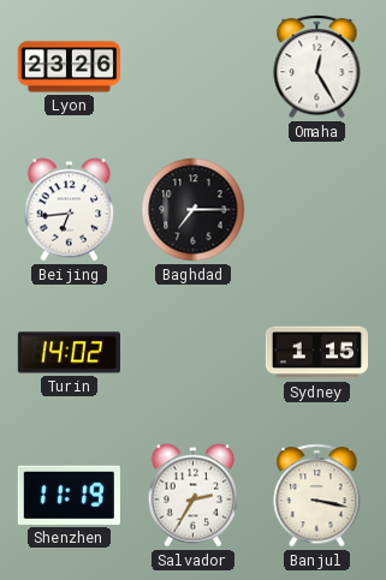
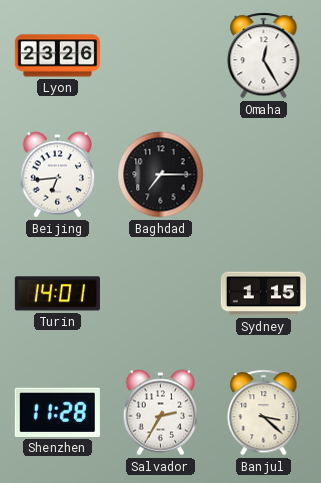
Turin: 14:02 -> 14:01 (57, 294)
Shenzhen: 11:19 -> 11:28 (57, 412)
Banjul: 3:17 -> 3:22 (264, 413)
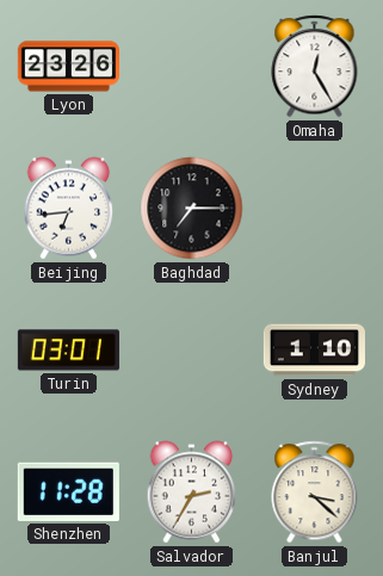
Turin: 14:01 -> 03:01 (68, 351)
Sydney: 1:15 -> 1:10 (314, 351)
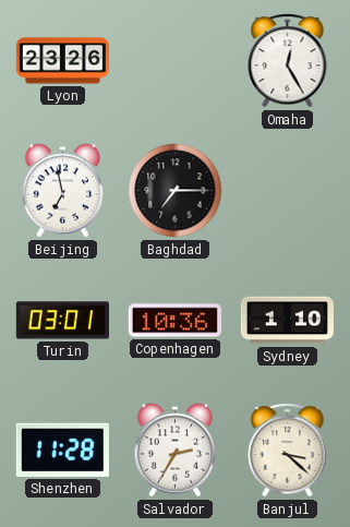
Beijing: 6:44 -> 6:58 (63, 191)
Copenhagen: none -> 10:36 (174, 321)
